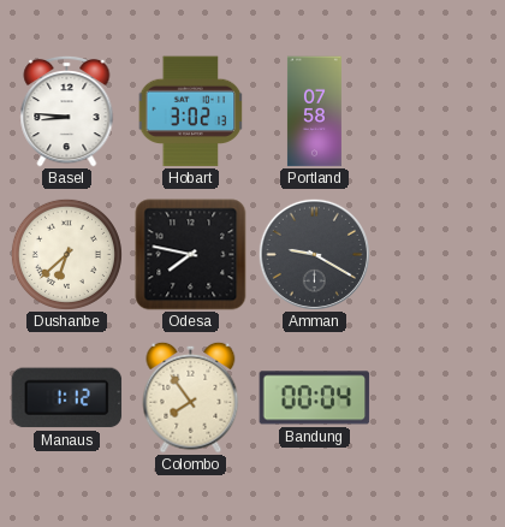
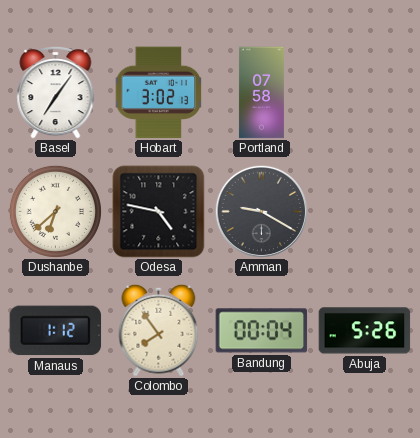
Basel: 8:46 -> 7:06 (56, 92)
Odesa: 7:47 -> 4:47 (159, 212)
Abuja: none -> 5:26 (365, 331)
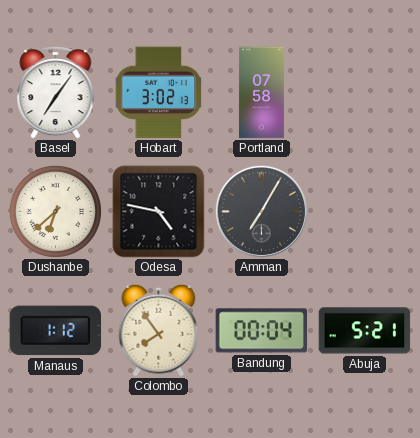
Amman: 9:20 -> 7:05 (261, 211)
Abuja: 5:26 -> 5:21 (365, 331)
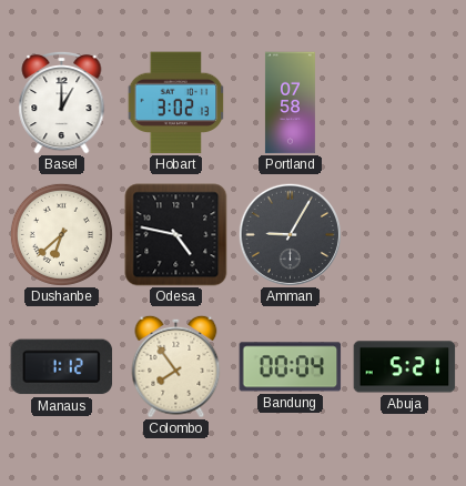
Basel: 7:06 -> 1:00 (62, 102)
Amman: 7:05 -> 9:05 (290, 234)
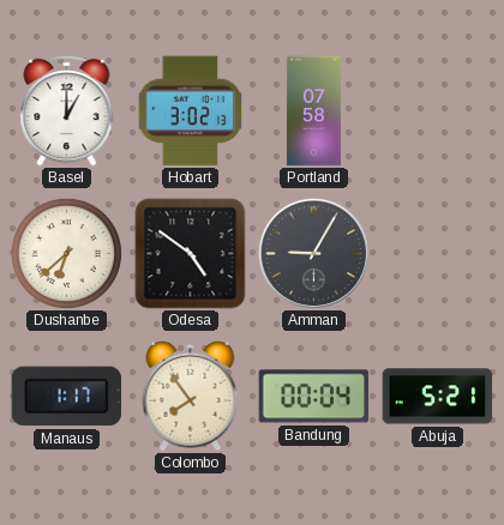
Odesa: 4:47 -> 4:51 (191, 254)
Manaus: 1:12 -> 1:17 (67, 397)
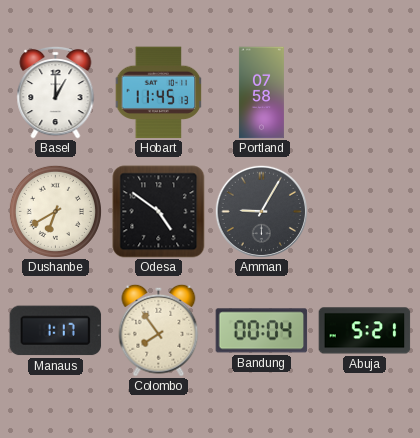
Hobart: 3:02 -> 11:45 (159, 93)
Dushanbe: 6:38 -> 6:40 (55, 211)
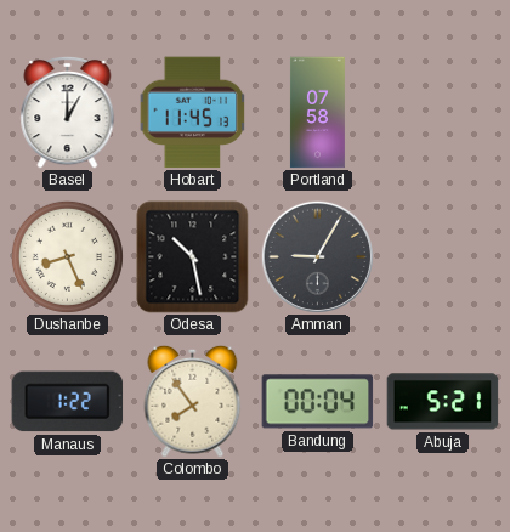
Dushanbe: 6:40 -> 8:26 (67, 256)
Odesa: 4:51 -> 10:28 (193, 257)
Manaus: 1:17 -> 1:22 (68, 402)
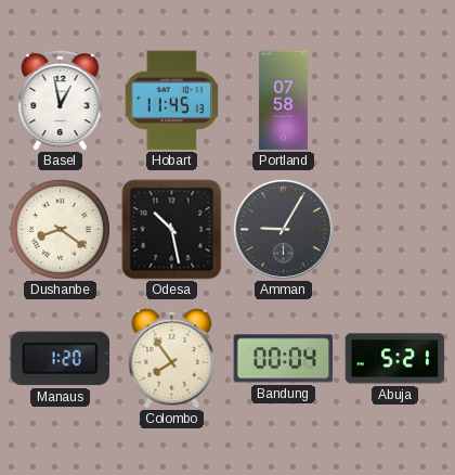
Basel: 1:00 -> 12:58 (61, 100)
Dushanbe: 8:26 -> 8:21 (60, 229)
Manaus: 1:22 -> 1:20 (61, 359)
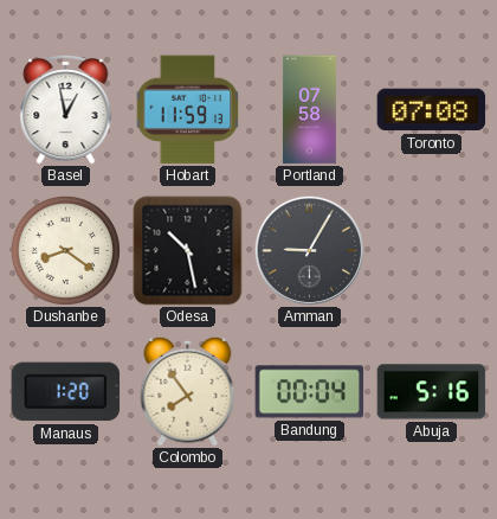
Hobart: 11:45 -> 11:59 (188, 110)
Toronto: none -> 07:08 (432, 110)
Abuja: 5:21 -> 5:16 (432, 392)
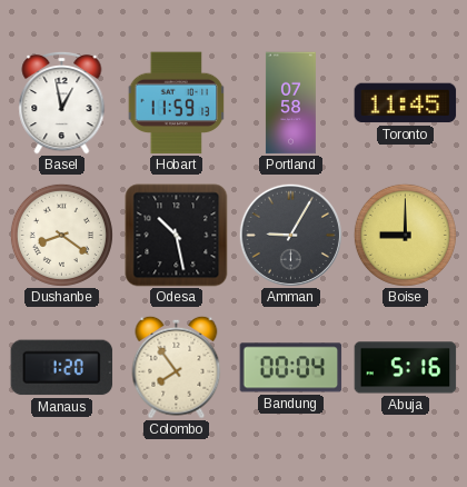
Toronto: 07:08 -> 11:45 (406, 103)
Boise: none -> 9:00 (405, 235)
